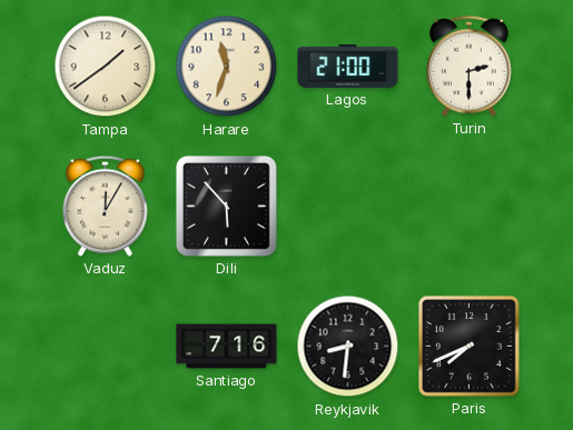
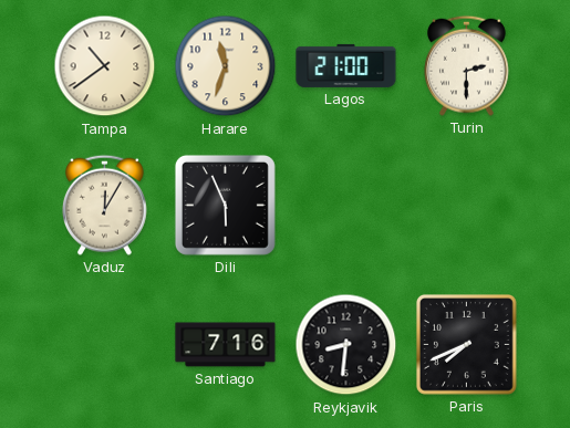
Tampa: 1:39 -> 10:39 (105, 66)
Dili: 5:53 -> 5:56 (225, 205)
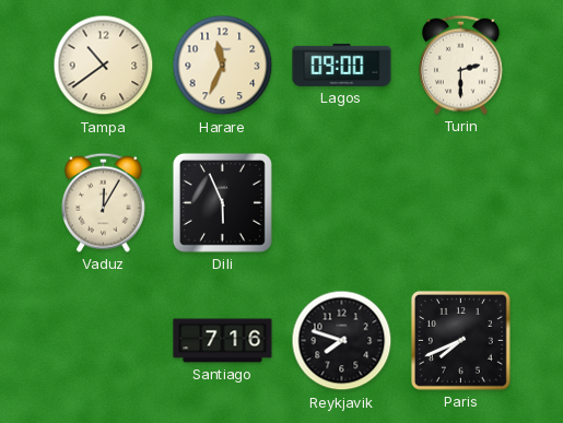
Harare: 11:33 -> 11:34 (223, 66)
Lagos: 21:00 -> 09:00 (342, 64)
Reykjavik: 8:31 -> 7:48 (342, 341)
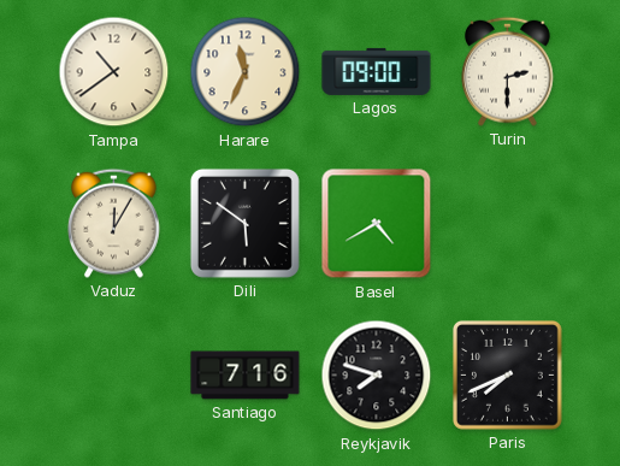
Dili: 5:56 -> 5:51 (244, 223)
Basel: none -> 4:40 (377, 224)
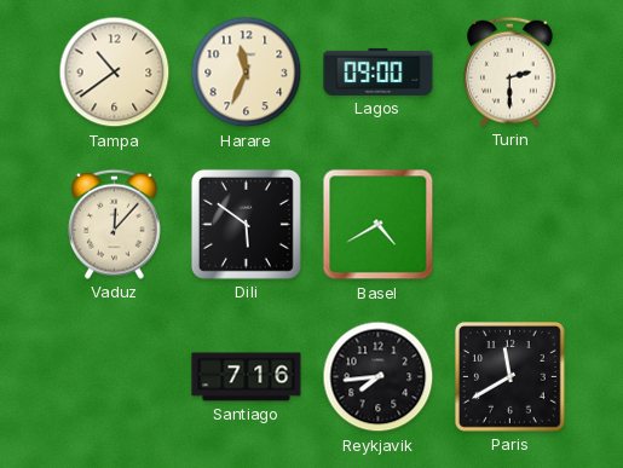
Vaduz: 12:05 -> 12:07 (114, 224)
Reykjavik: 7:48 -> 7:44 (379, 377)
Paris: 7:41 -> 11:40 (509, 376)
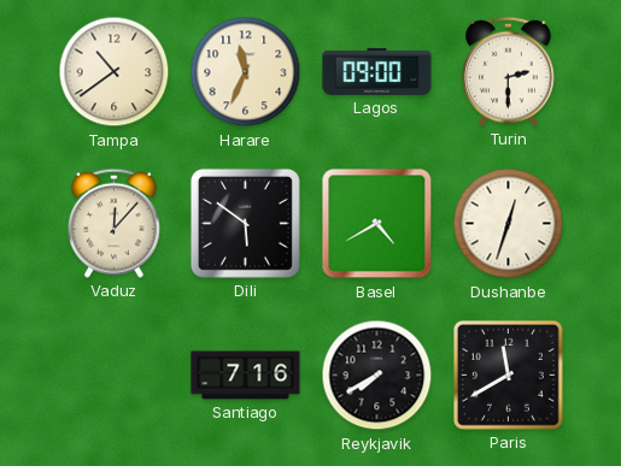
Dushanbe: none -> 12:33 (509, 224)
Reykjavik: 7:44 -> 7:40 (377, 376)
